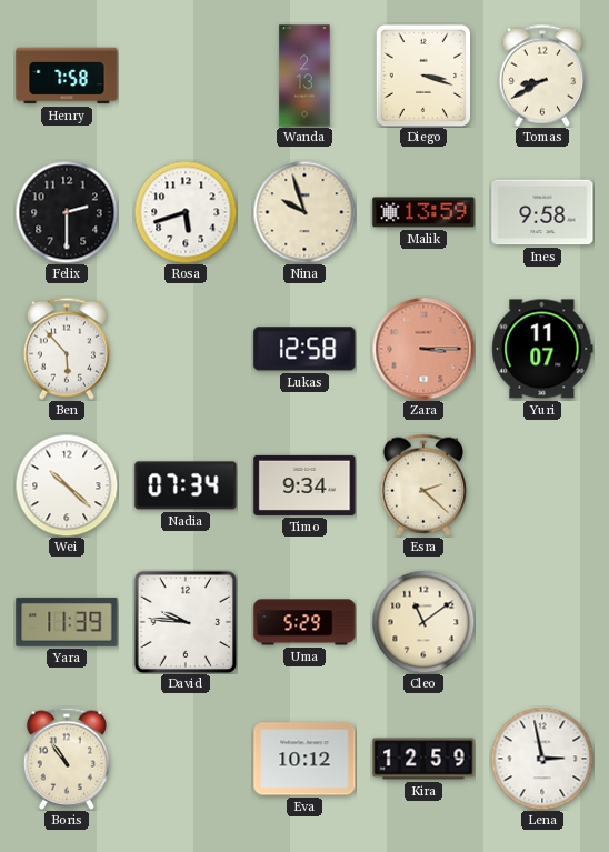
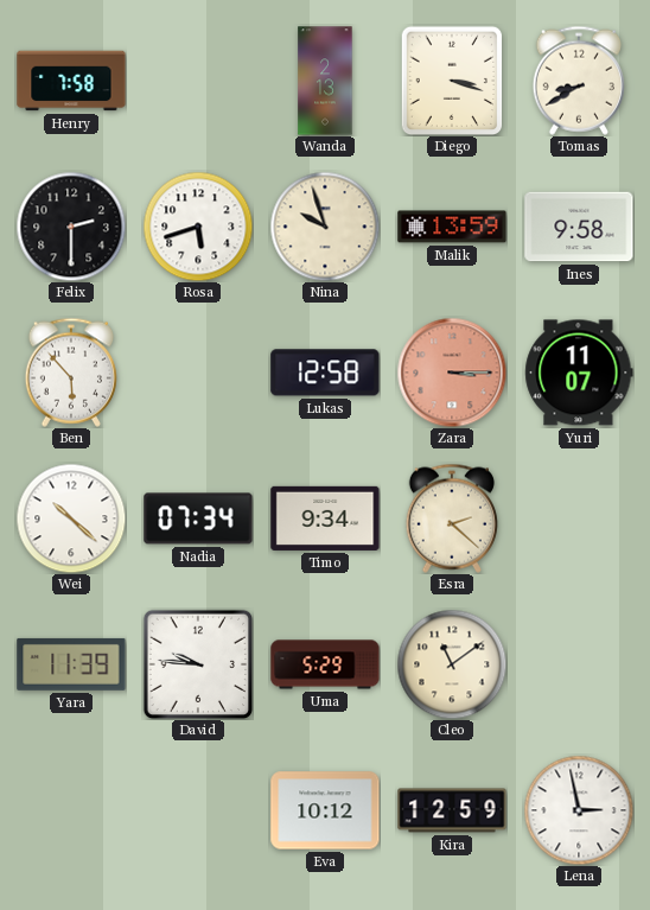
Boris: 10:54 -> none (66, 759)
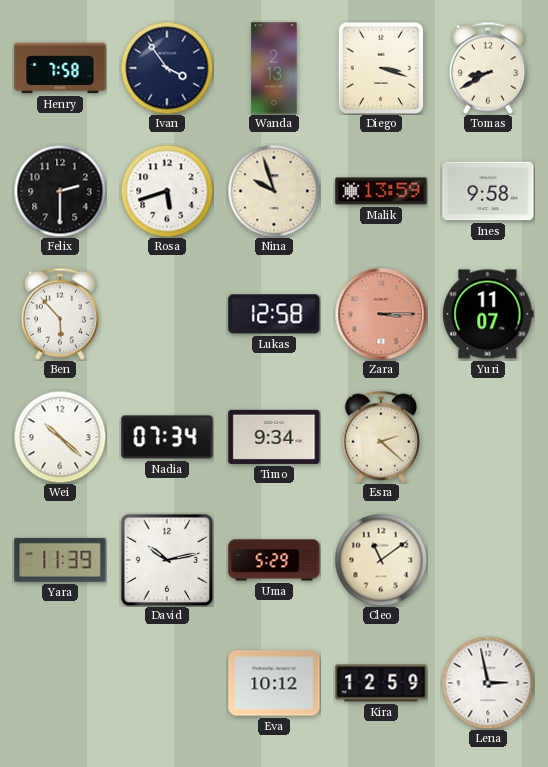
Ivan: none -> 3:54 (167, 68)
David: 9:46 -> 10:13 (167, 560)
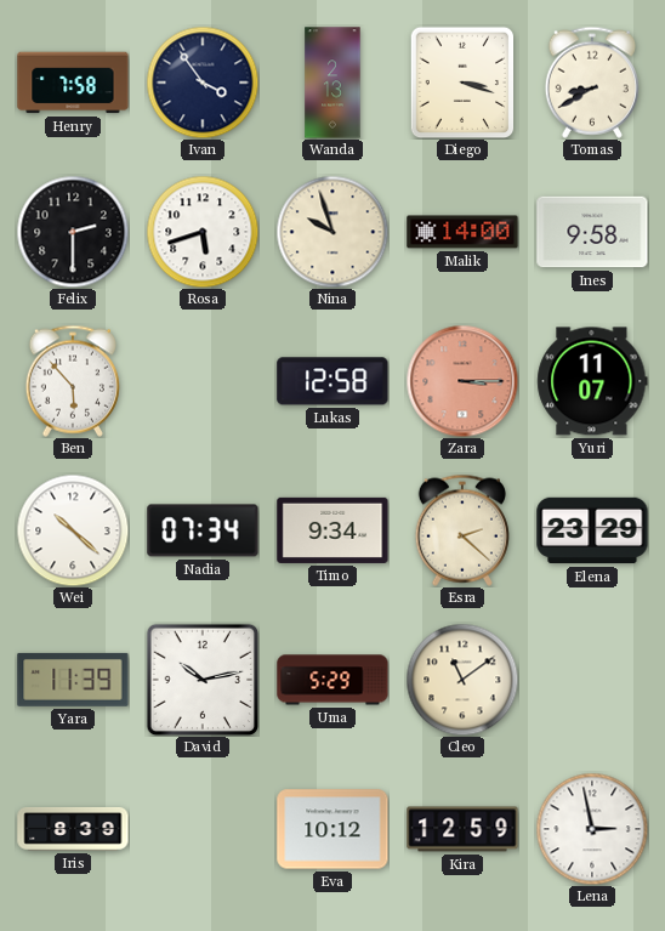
Malik: 13:59 -> 14:00 (462, 232)
Elena: none -> 23:29 (592, 530)
Iris: none -> 8:39 (73, 830)
